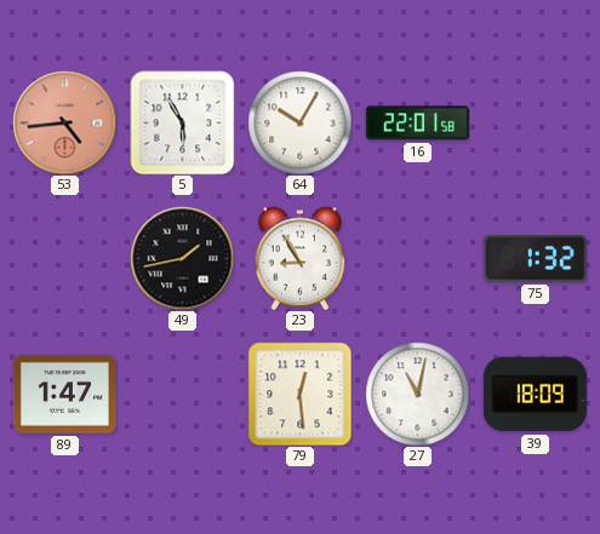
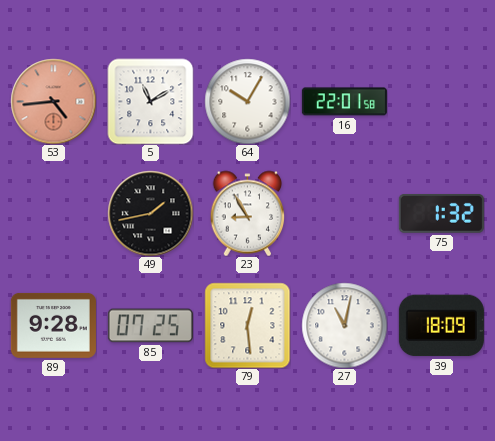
5: 5:55 -> 11:10 (150, 101)
89: 1:47 -> 9:28 (53, 325)
85: none -> 07:25 (150, 326)
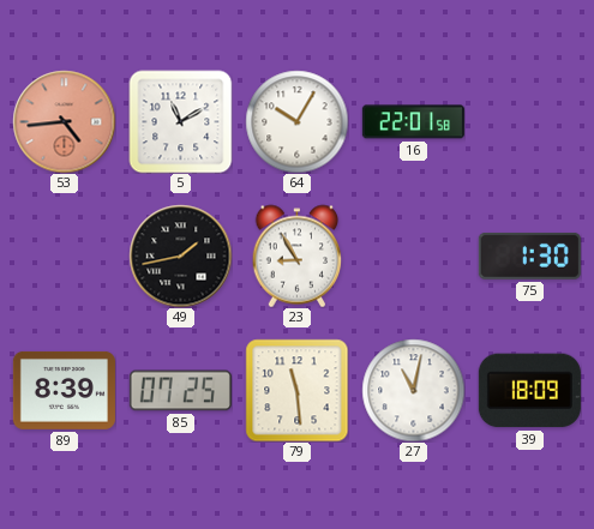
75: 1:32 -> 1:30 (529, 256)
89: 9:28 -> 8:39 (64, 390)
79: 12:29 -> 11:29 (296, 390)
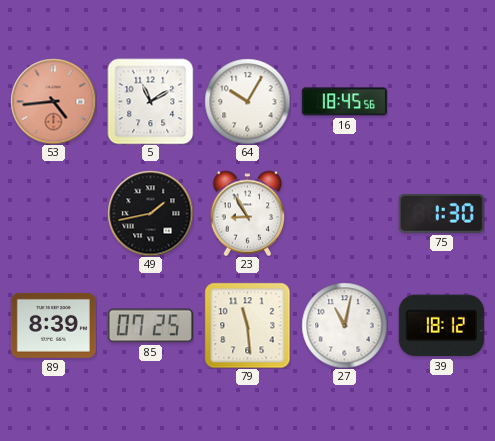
16: 22:01 -> 18:45 (344, 102)
39: 18:09 -> 18:12 (441, 326)
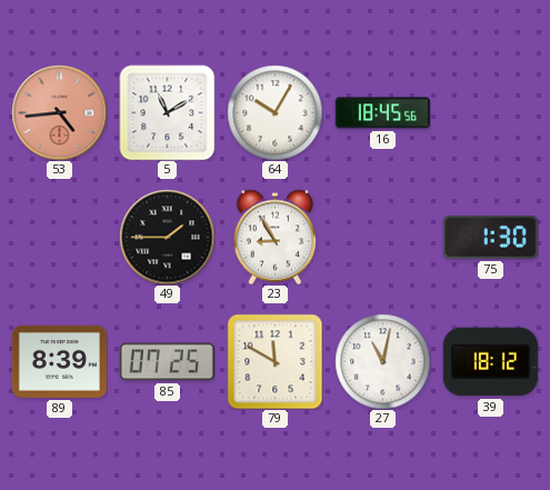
49: 1:43 -> 1:45 (167, 237)
79: 11:29 -> 11:50 (274, 361)
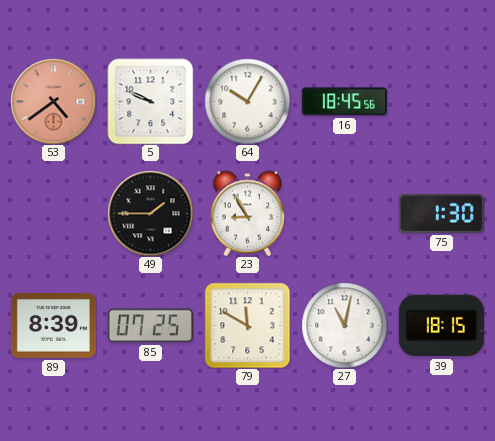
53: 4:44 -> 4:39 (53, 101)
5: 11:10 -> 9:49 (150, 101)
39: 18:12 -> 18:15 (441, 326)
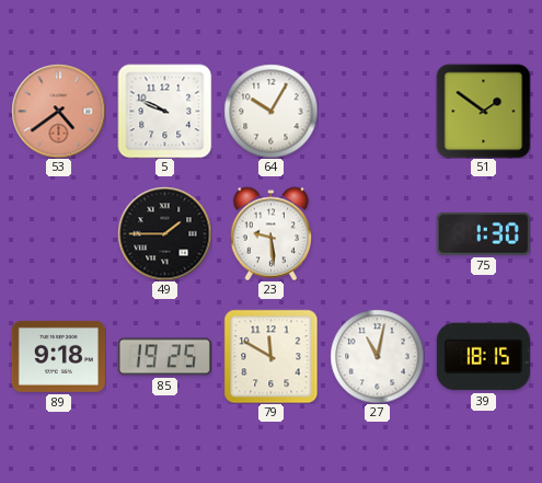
16: 18:45 -> none (344, 102)
51: none -> 1:51 (483, 111)
23: 8:55 -> 9:29 (272, 233)
89: 8:39 -> 9:18 (58, 356)
85: 07:25 -> 19:25 (164, 357)
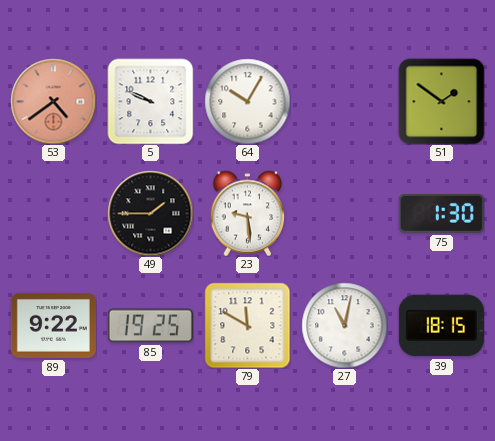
89: 9:18 -> 9:22 (53, 325)
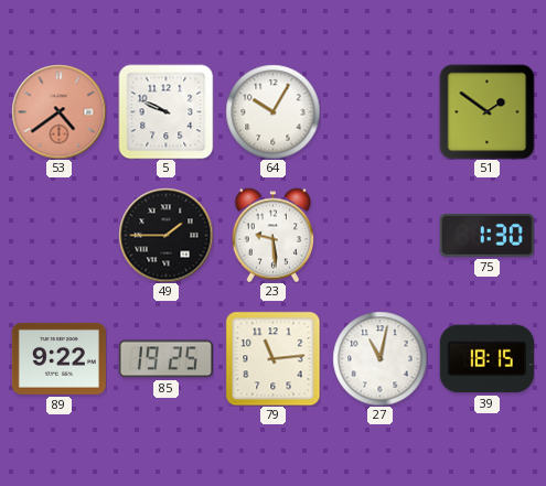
79: 11:50 -> 11:14 (272, 358)
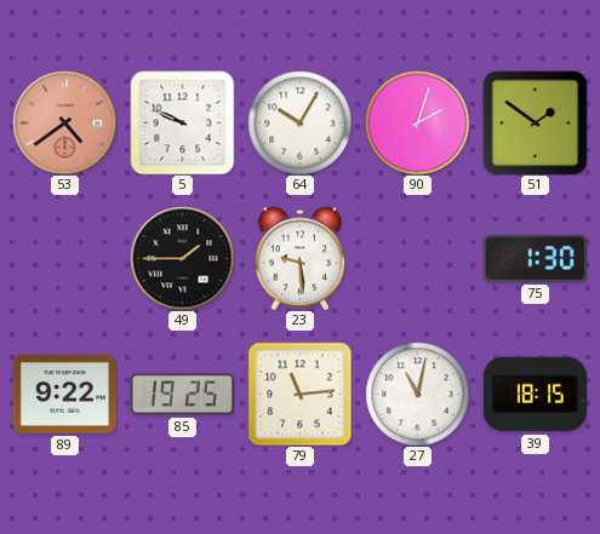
90: none -> 2:03 (417, 122)
